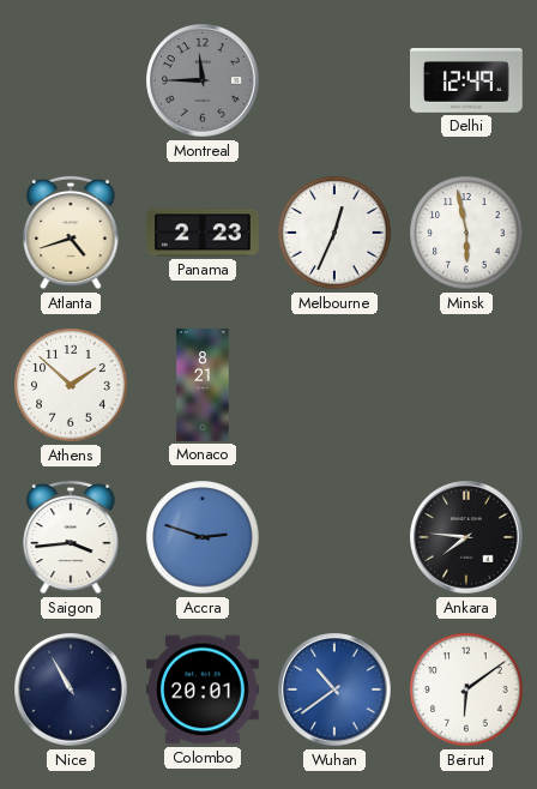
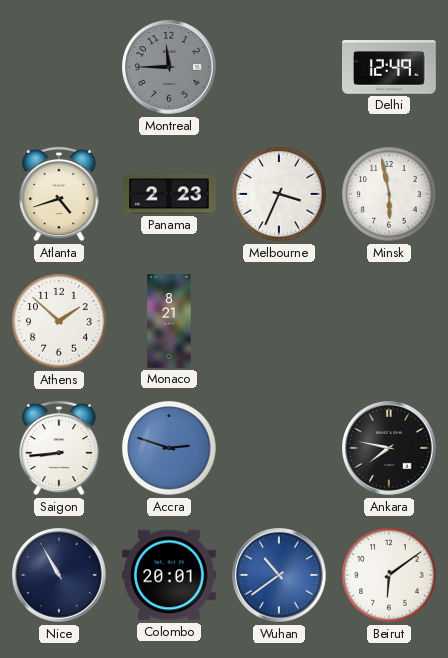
Melbourne: 12:34 -> 3:34 (279, 194)
Saigon: 3:44 -> 8:44 (59, 448)
Ankara: 7:46 -> 7:47 (389, 448)
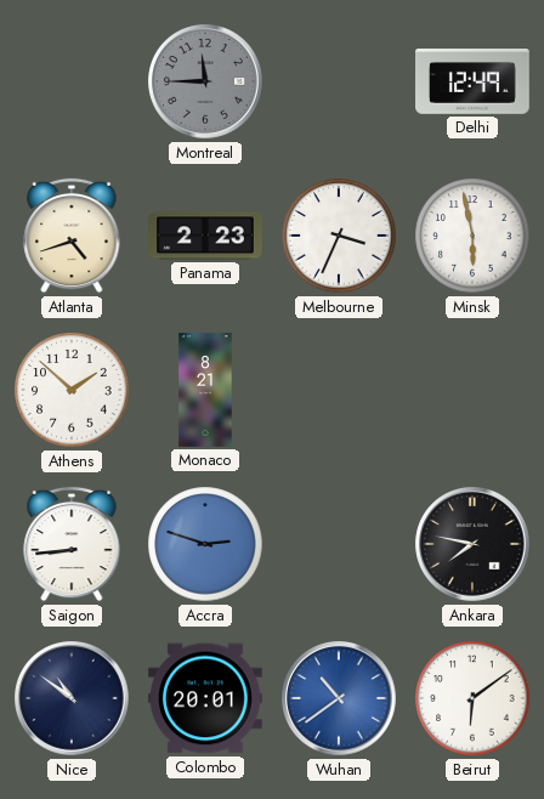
Nice: 10:55 -> 10:51 (72, 698)
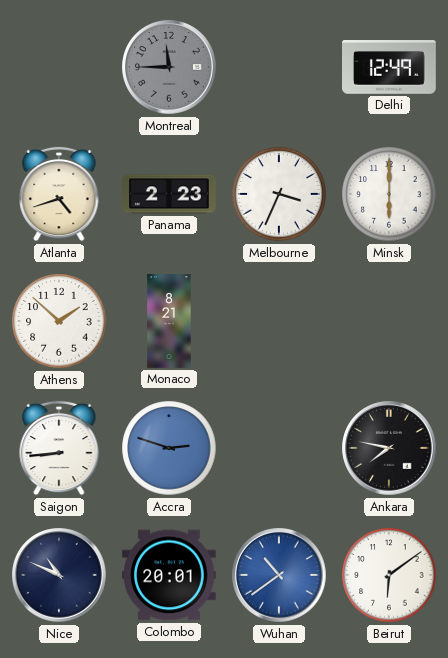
Minsk: 5:58 -> 6:00 (389, 194)
Nice: 10:51 -> 10:49 (59, 575)
